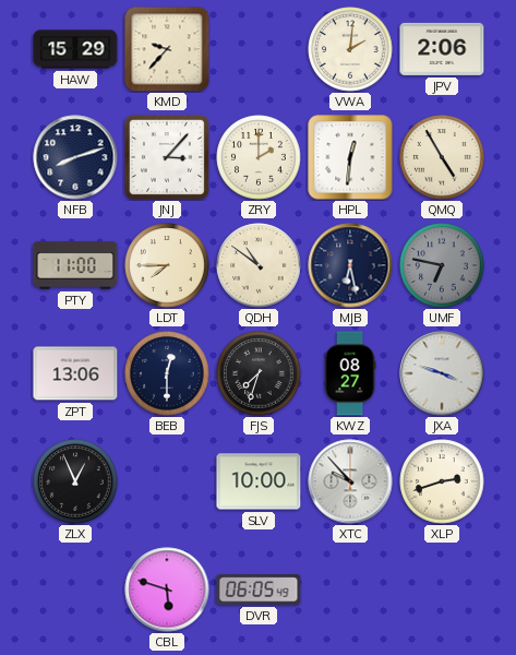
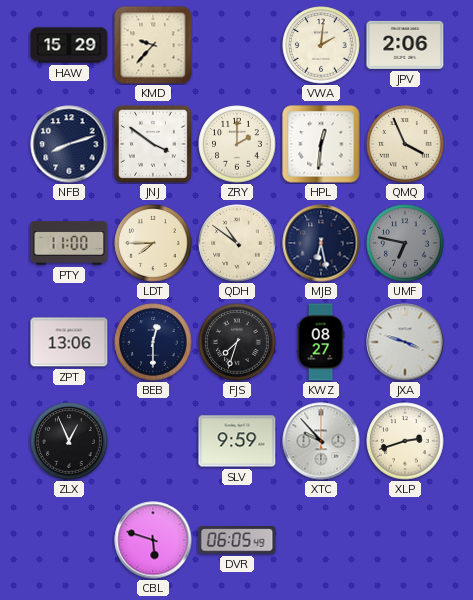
JNJ: 3:07 -> 3:51 (153, 144)
QMQ: 4:55 -> 3:56 (405, 144)
SLV: 10:00 -> 9:59 (237, 441)
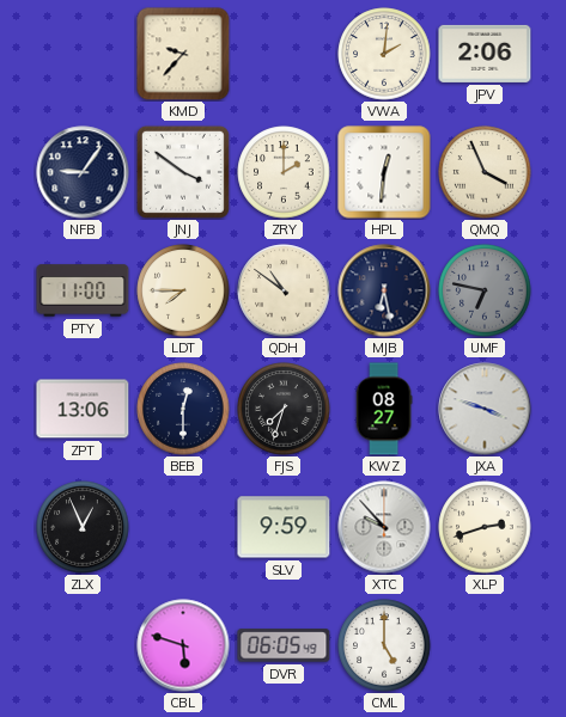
HAW: 15:29 -> none (69, 45)
NFB: 8:12 -> 9:06 (83, 172)
CML: none -> 5:00 (384, 645)
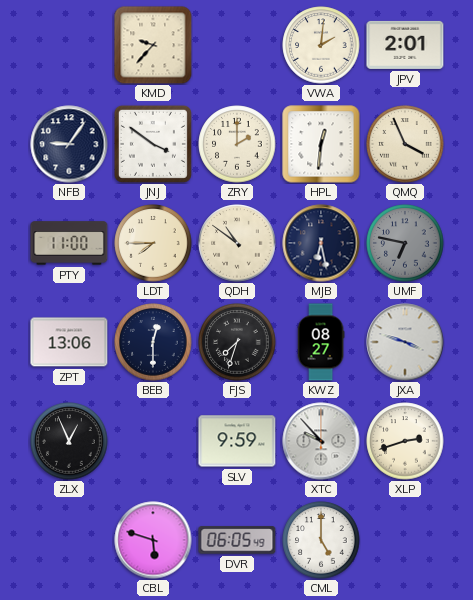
JPV: 2:06 -> 2:01 (405, 45)
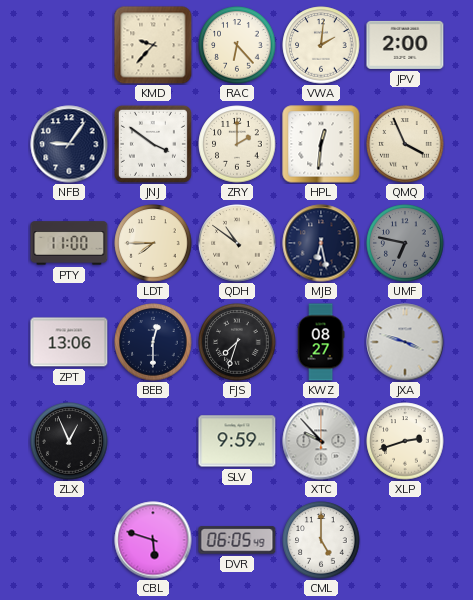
RAC: none -> 6:23 (237, 45)
JPV: 2:01 -> 2:00 (405, 45)
